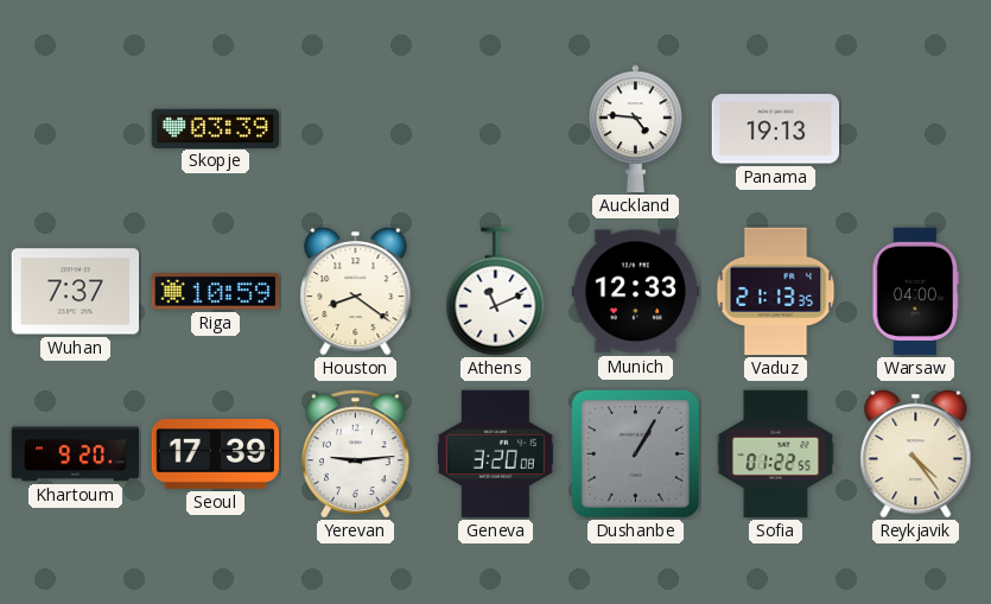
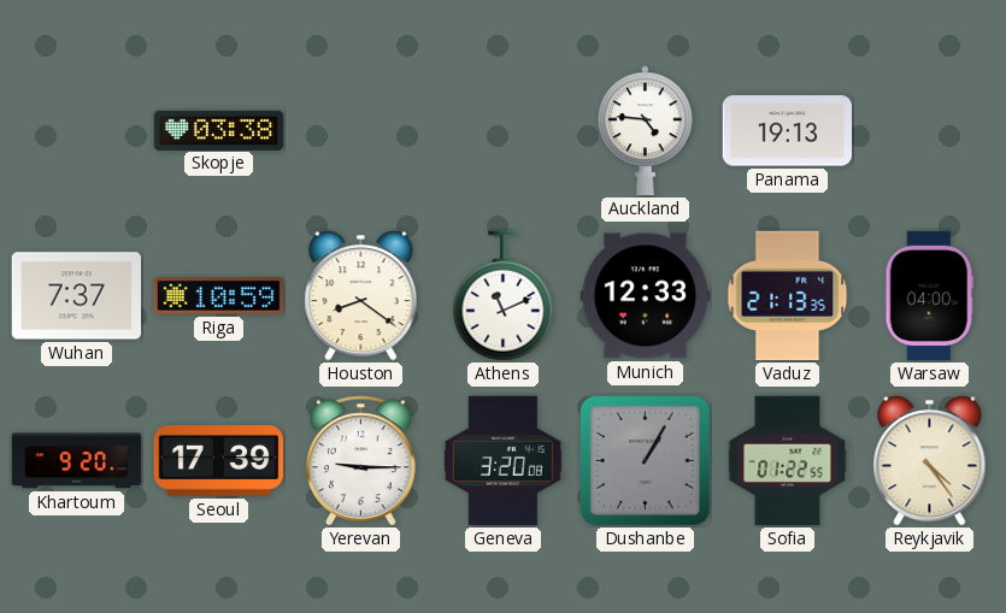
Skopje: 03:39 -> 03:38 (219, 130)
Yerevan: 9:14 -> 9:15 (361, 461)
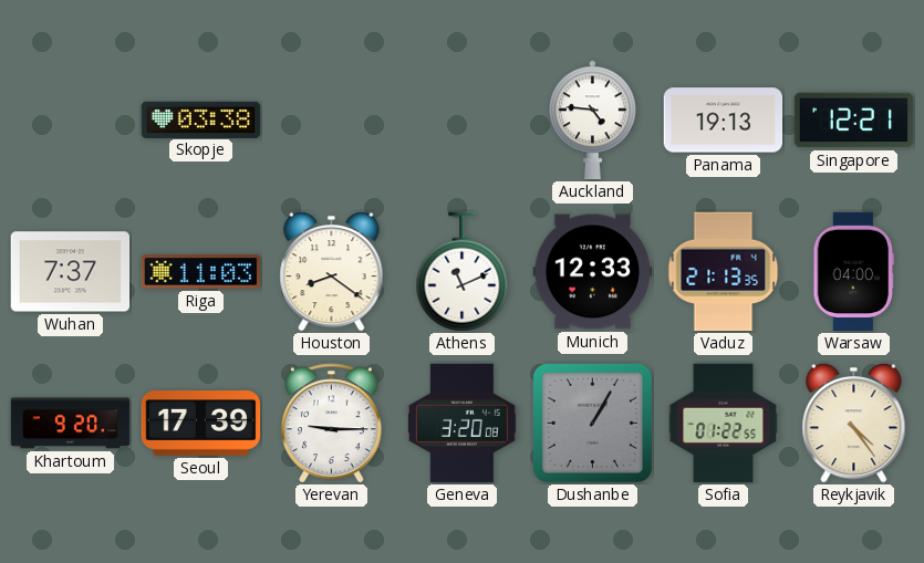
Singapore: none -> 12:21 (854, 121)
Riga: 10:59 -> 11:03 (201, 272)
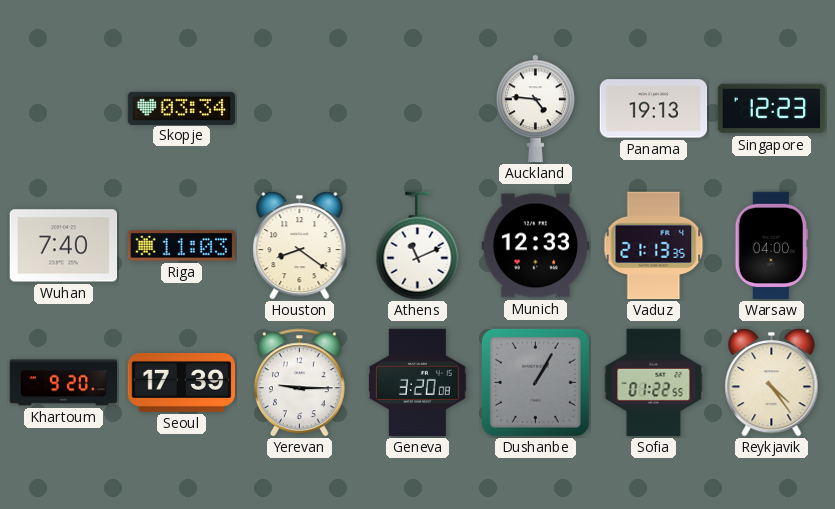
Skopje: 03:38 -> 03:34 (182, 108)
Singapore: 12:21 -> 12:23 (772, 109)
Wuhan: 7:37 -> 7:40 (64, 246)
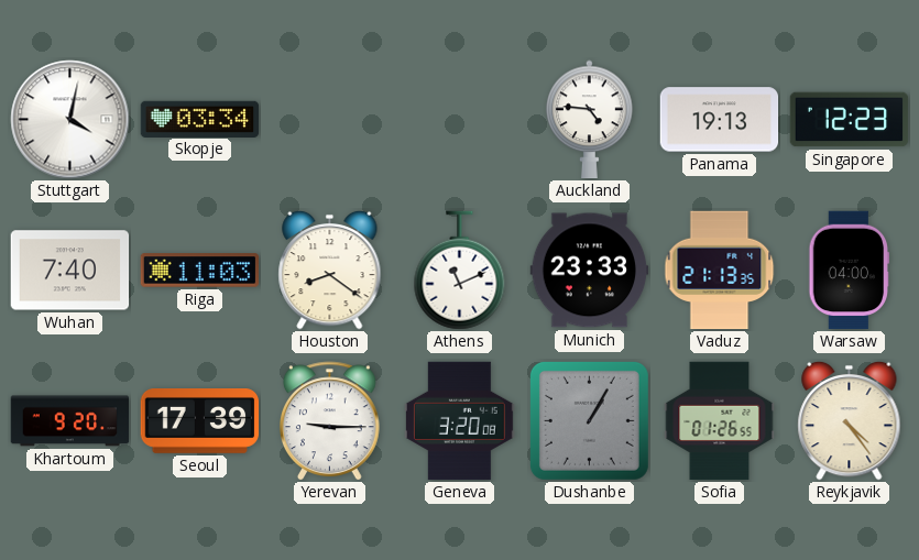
Stuttgart: none -> 4:02 (70, 120)
Munich: 12:33 -> 23:33 (590, 271)
Sofia: 01:22 -> 01:26 (720, 421)
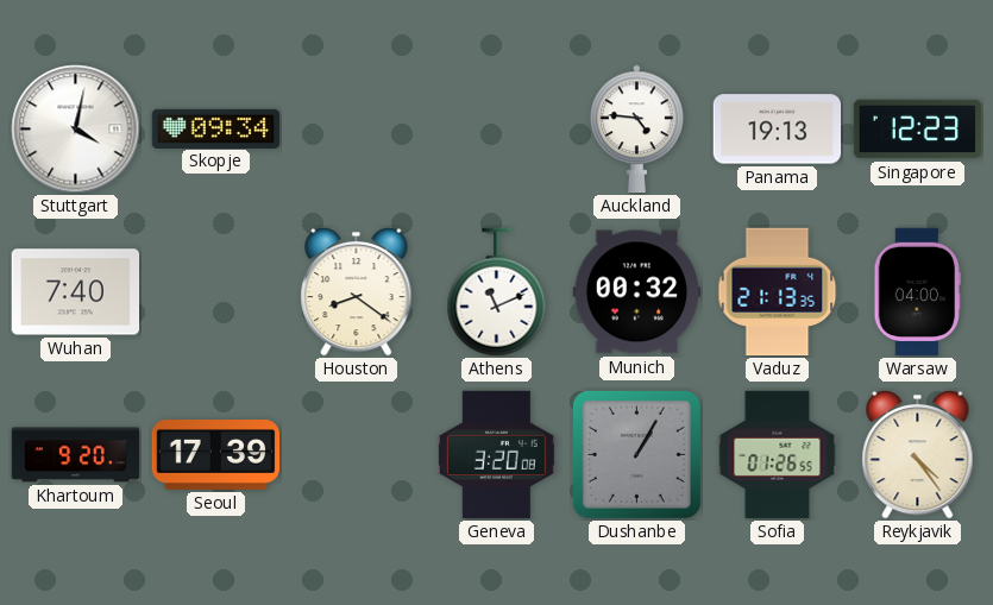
Skopje: 03:34 -> 09:34 (216, 128)
Riga: 11:03 -> none (200, 271)
Munich: 23:33 -> 00:32 (637, 292)
Yerevan: 9:15 -> none (330, 421)
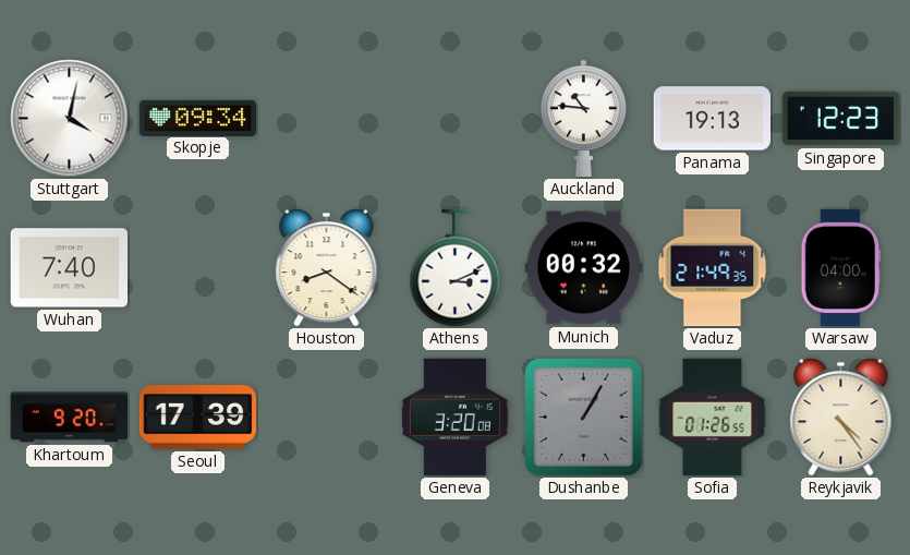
Auckland: 4:46 -> 10:46 (584, 119)
Athens: 11:11 -> 3:11 (456, 268)
Vaduz: 21:13 -> 21:49 (713, 268)
